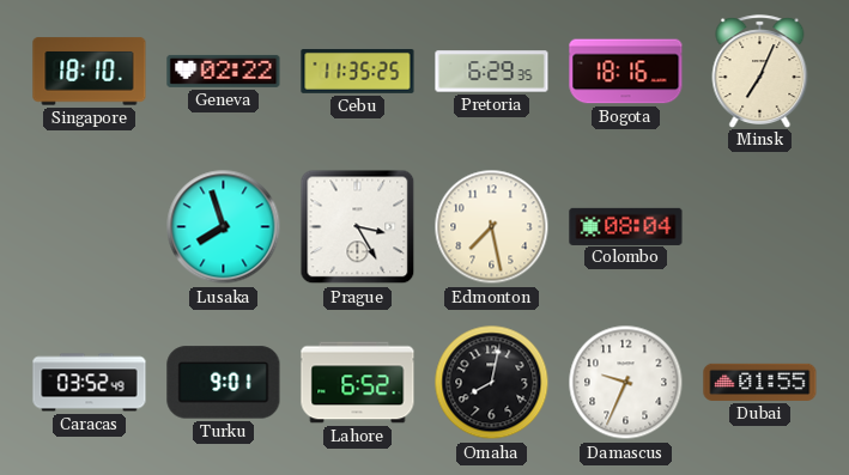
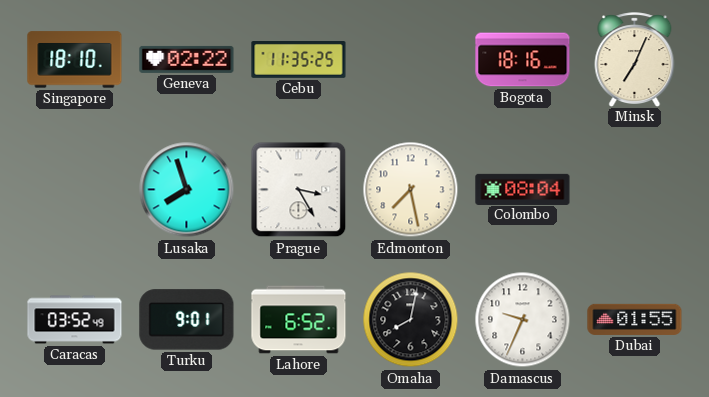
Pretoria: 6:29 -> none (492, 72)
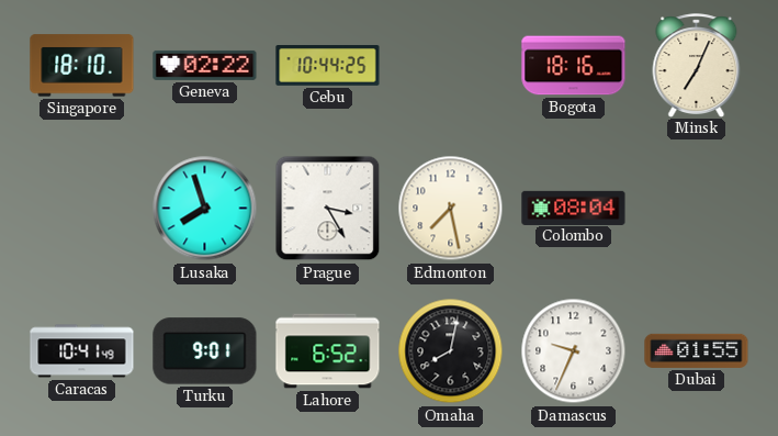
Cebu: 11:35 -> 10:44 (328, 66)
Caracas: 03:52 -> 10:41 (82, 351)
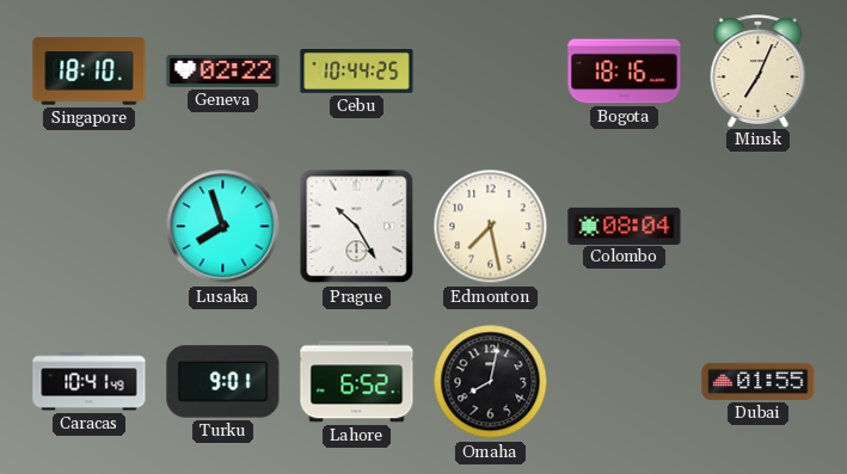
Prague: 3:25 -> 10:25 (357, 227)
Damascus: 9:34 -> none (574, 351)
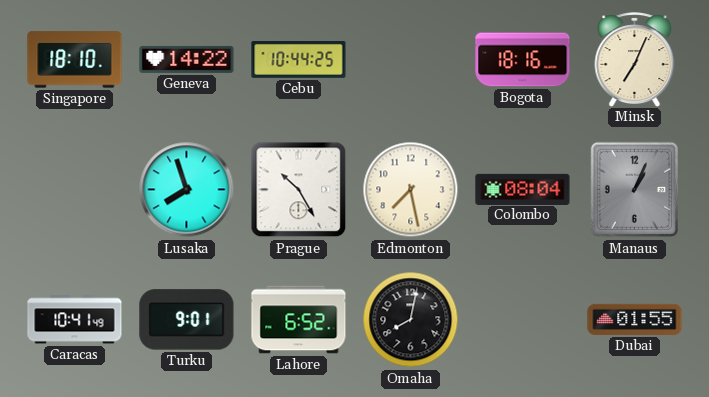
Geneva: 02:22 -> 14:22 (187, 59)
Manaus: none -> 1:04 (634, 190)
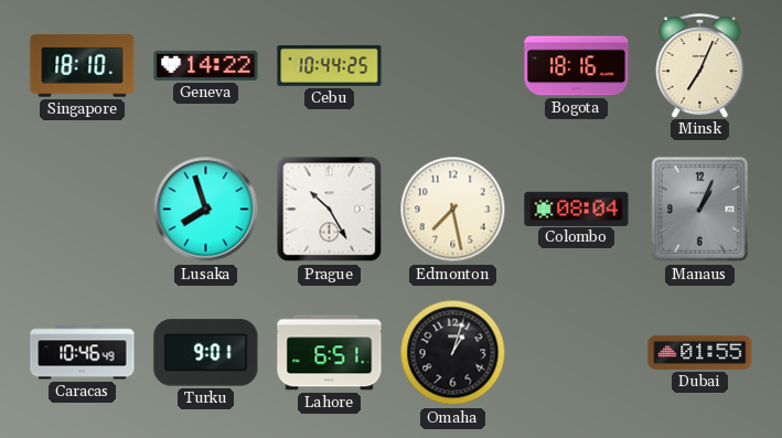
Caracas: 10:41 -> 10:46 (83, 353)
Lahore: 6:52 -> 6:51 (330, 353)
Omaha: 8:02 -> 1:03 (453, 353)
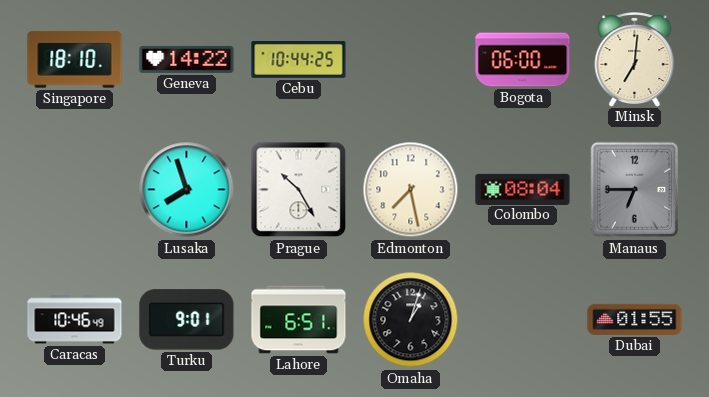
Bogota: 18:16 -> 06:00 (523, 60)
Minsk: 7:04 -> 7:01 (635, 59)
Manaus: 1:04 -> 6:45 (634, 190)
